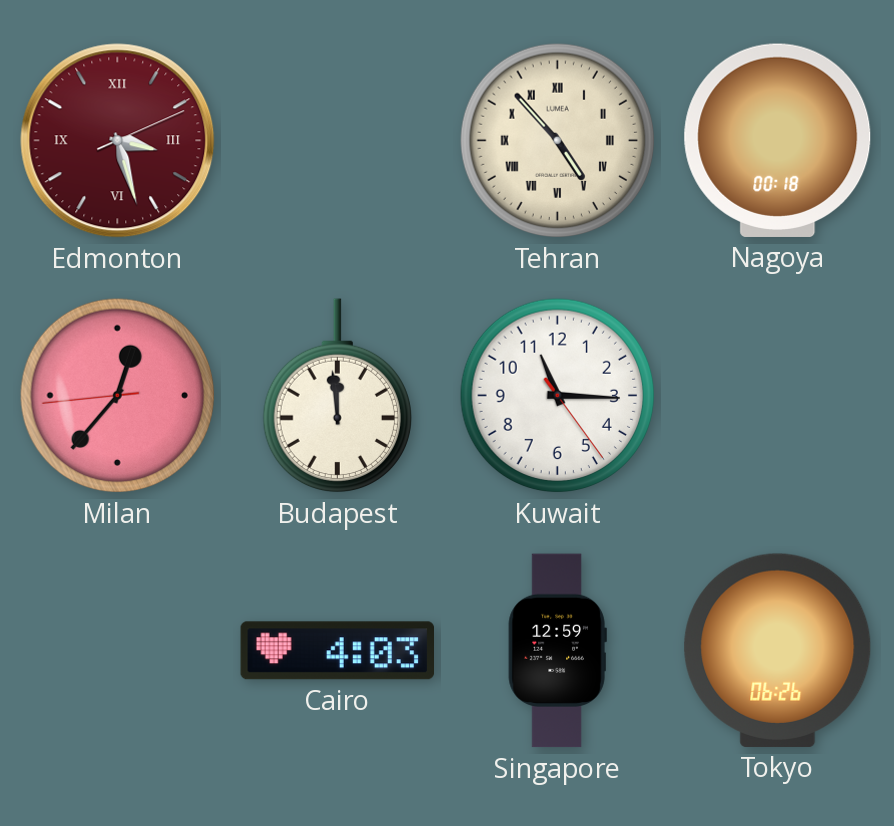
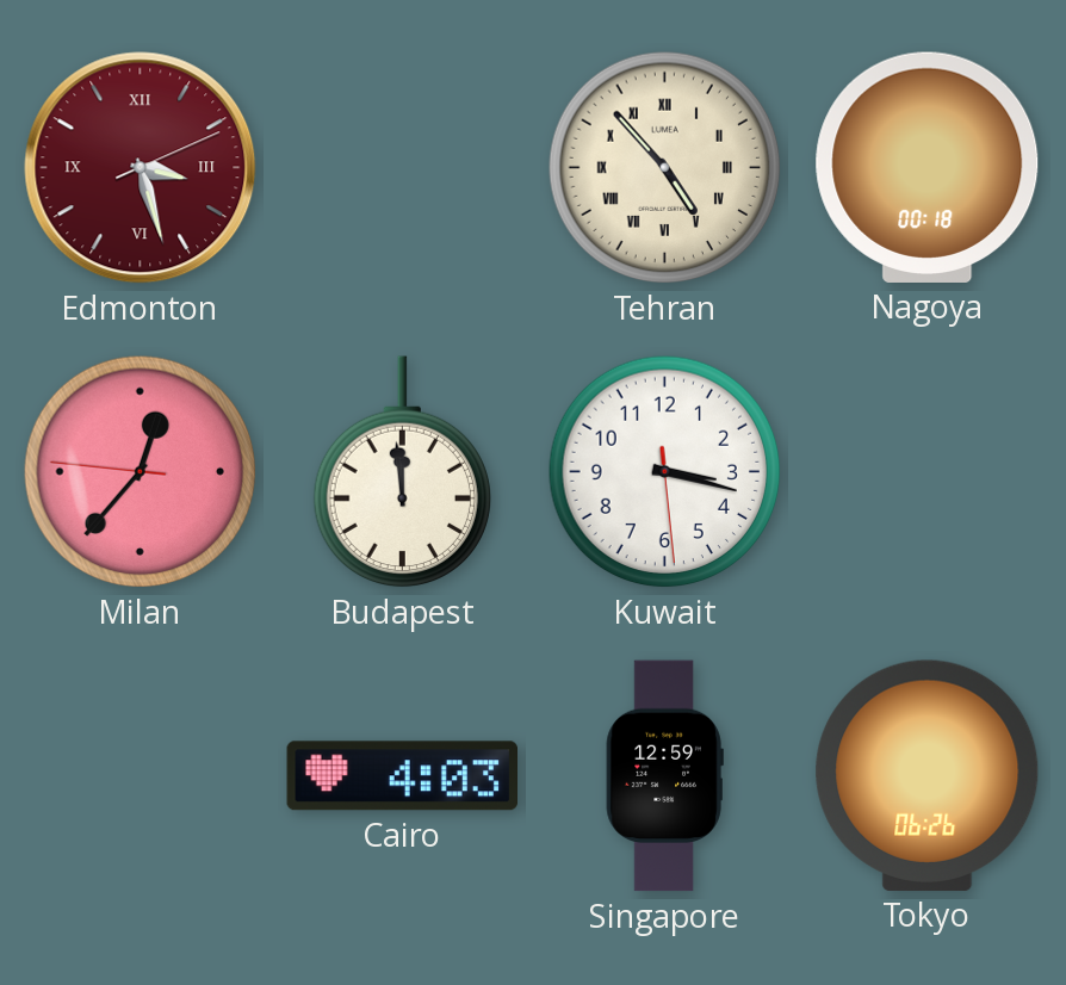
Milan: 12:36:44 -> 12:36:46 (141, 472)
Kuwait: 11:15 -> 3:17 (665, 472)
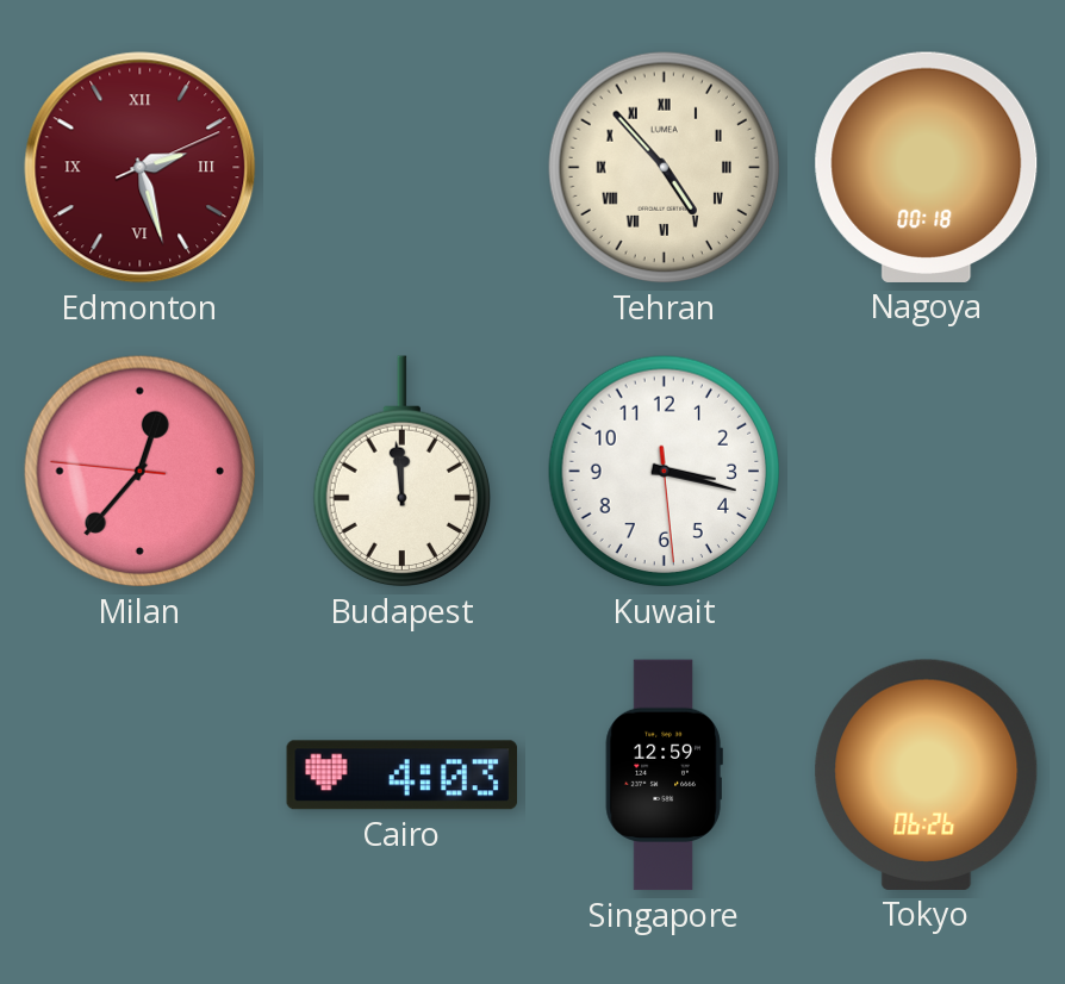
Edmonton: 3:27 -> 2:27 (141, 168)
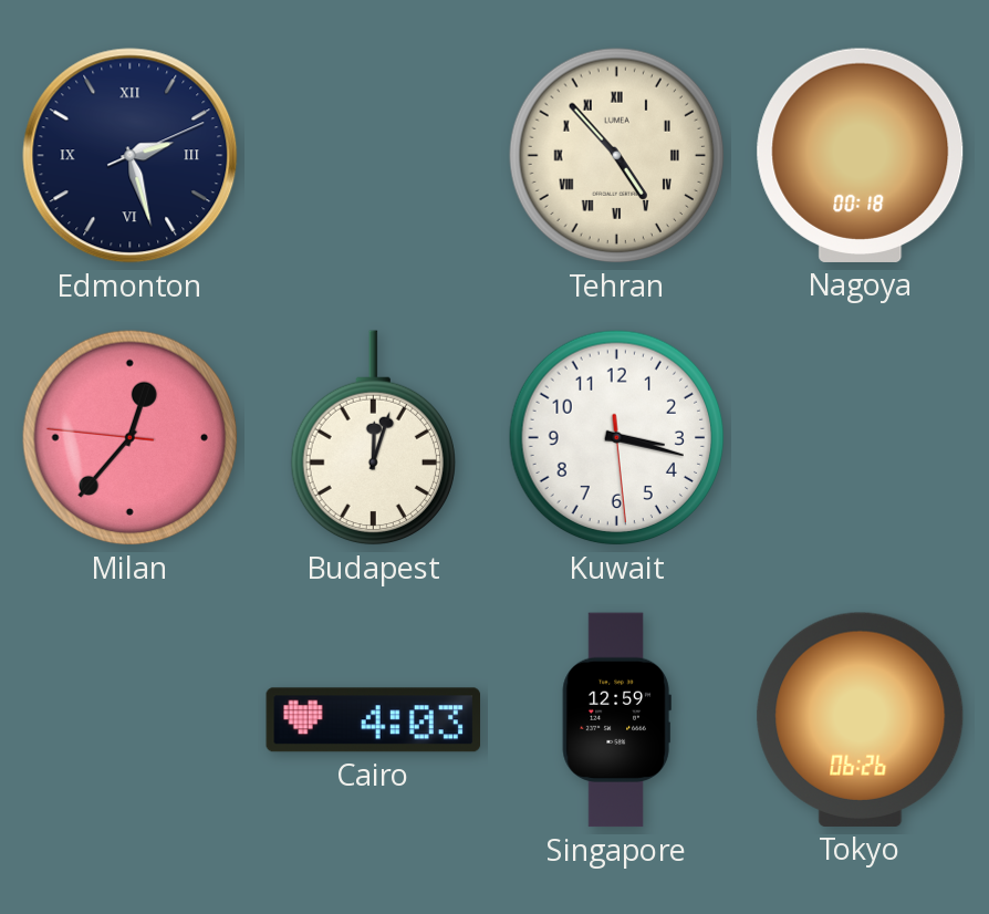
Edmonton dial: burgundy -> navy (131, 156)
Budapest: 11:59 -> 12:03 (373, 438)
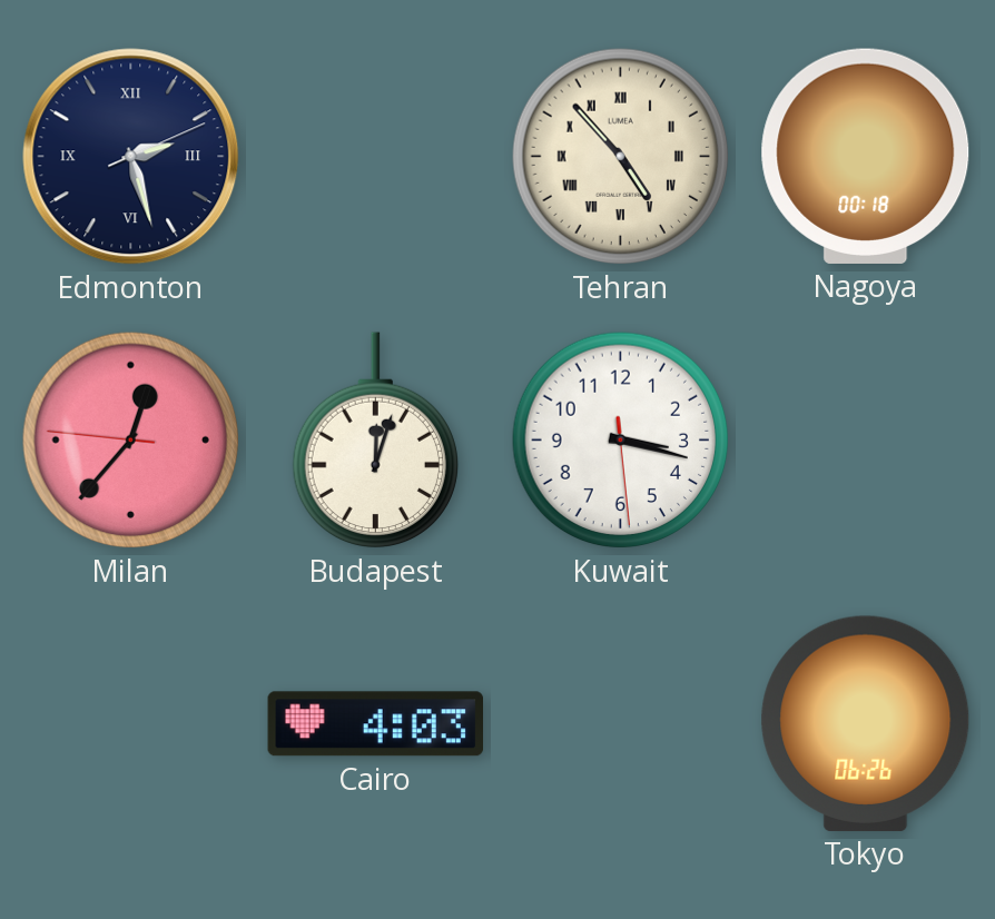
Singapore: 12:59 -> none (616, 720)
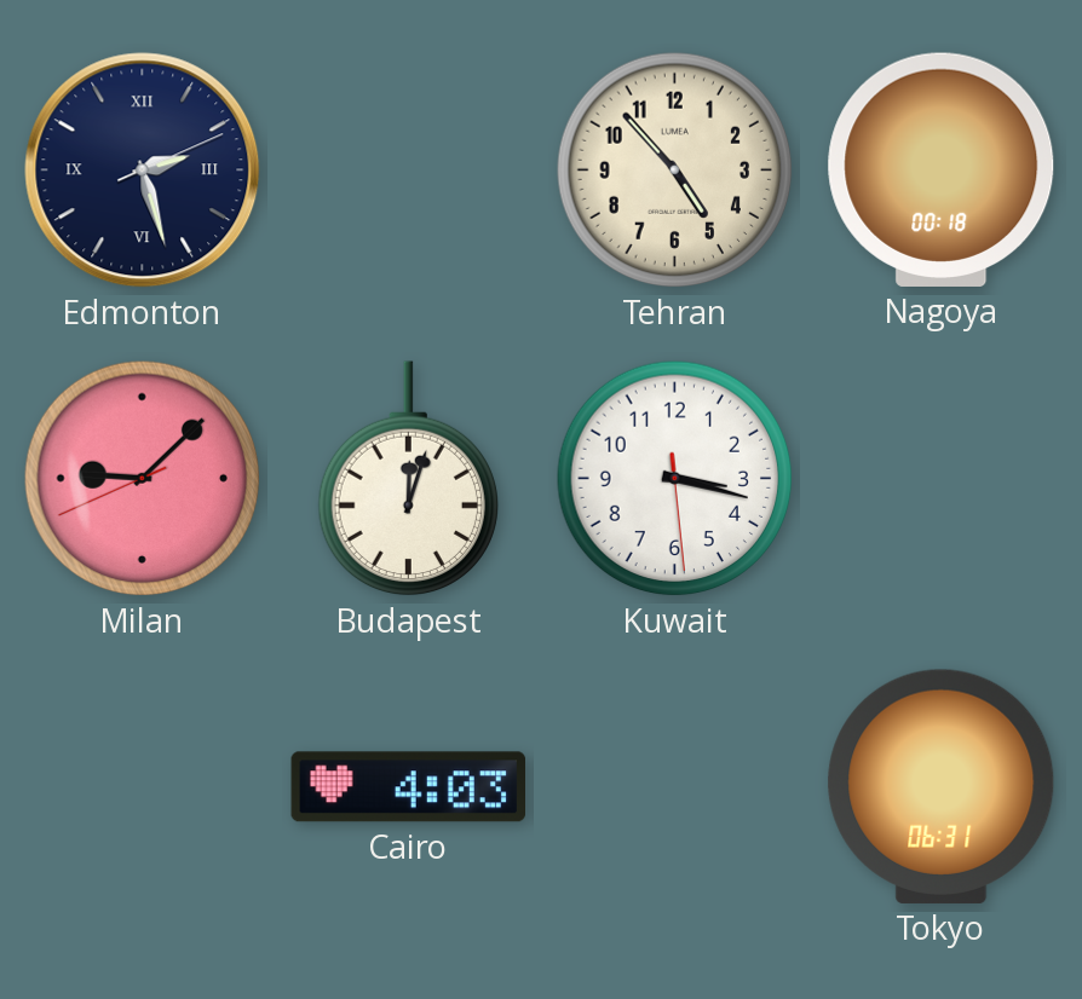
Tehran numerals: Roman -> Arabic (675, 171)
Milan: 12:36 -> 9:07 (143, 479)
Tokyo: 06:26 -> 06:31 (942, 786)
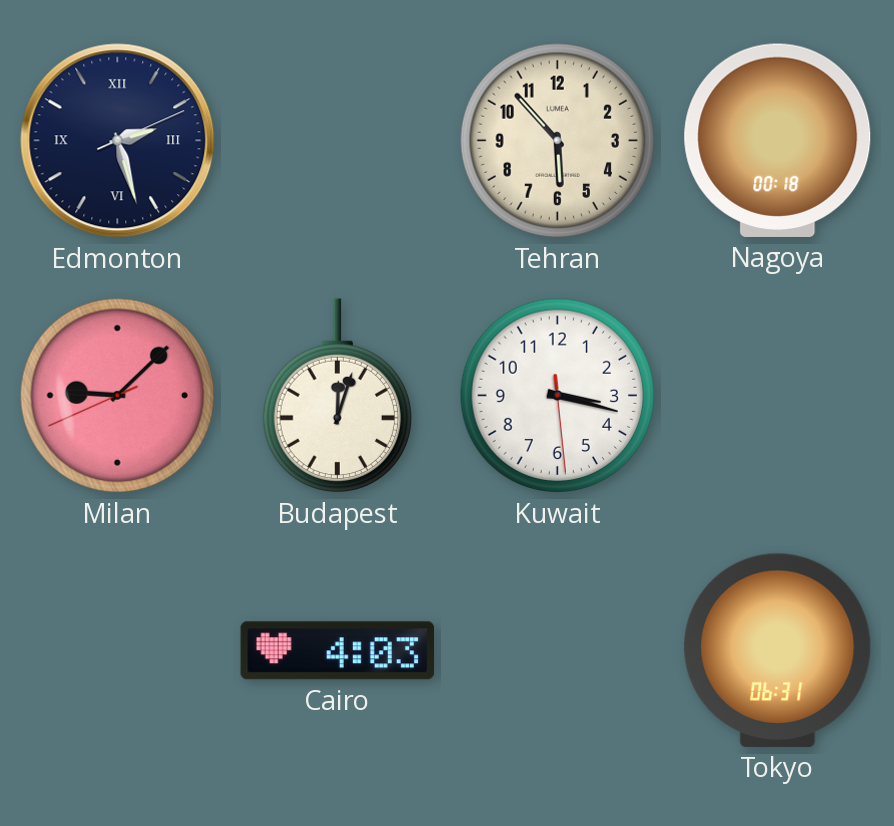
Tehran: 4:53 -> 5:53 (558, 141)
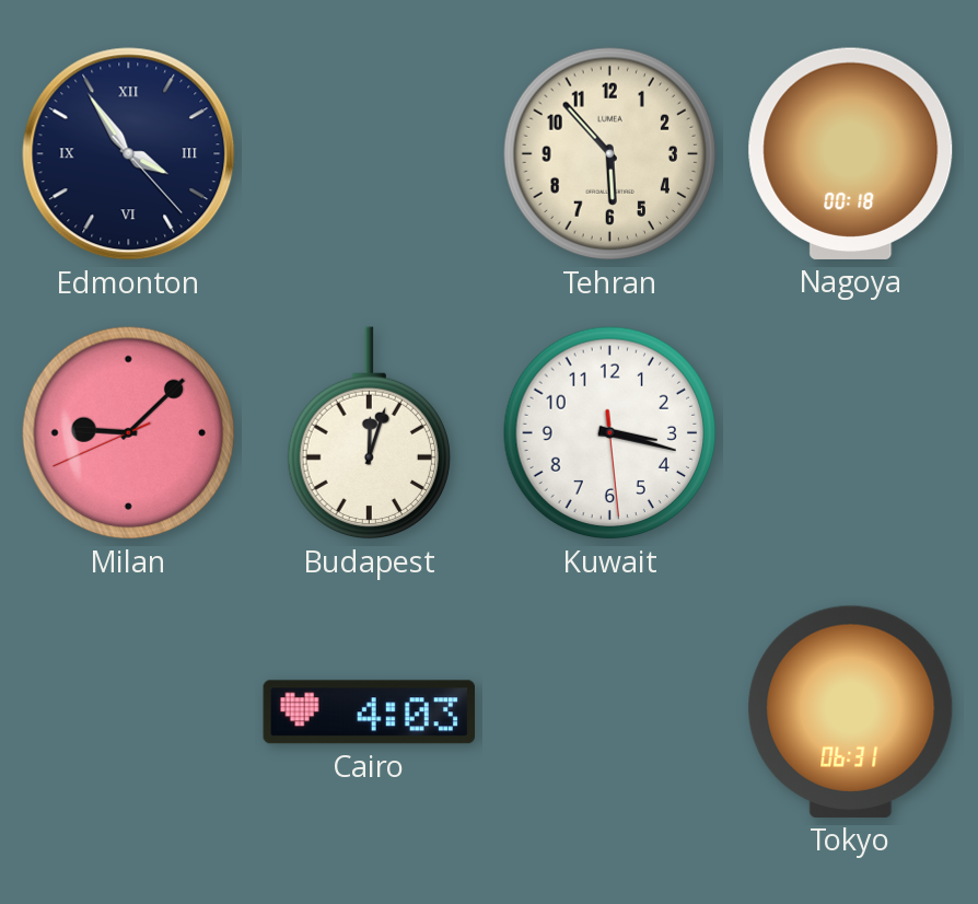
Edmonton: 2:27 -> 3:54 (129, 154)
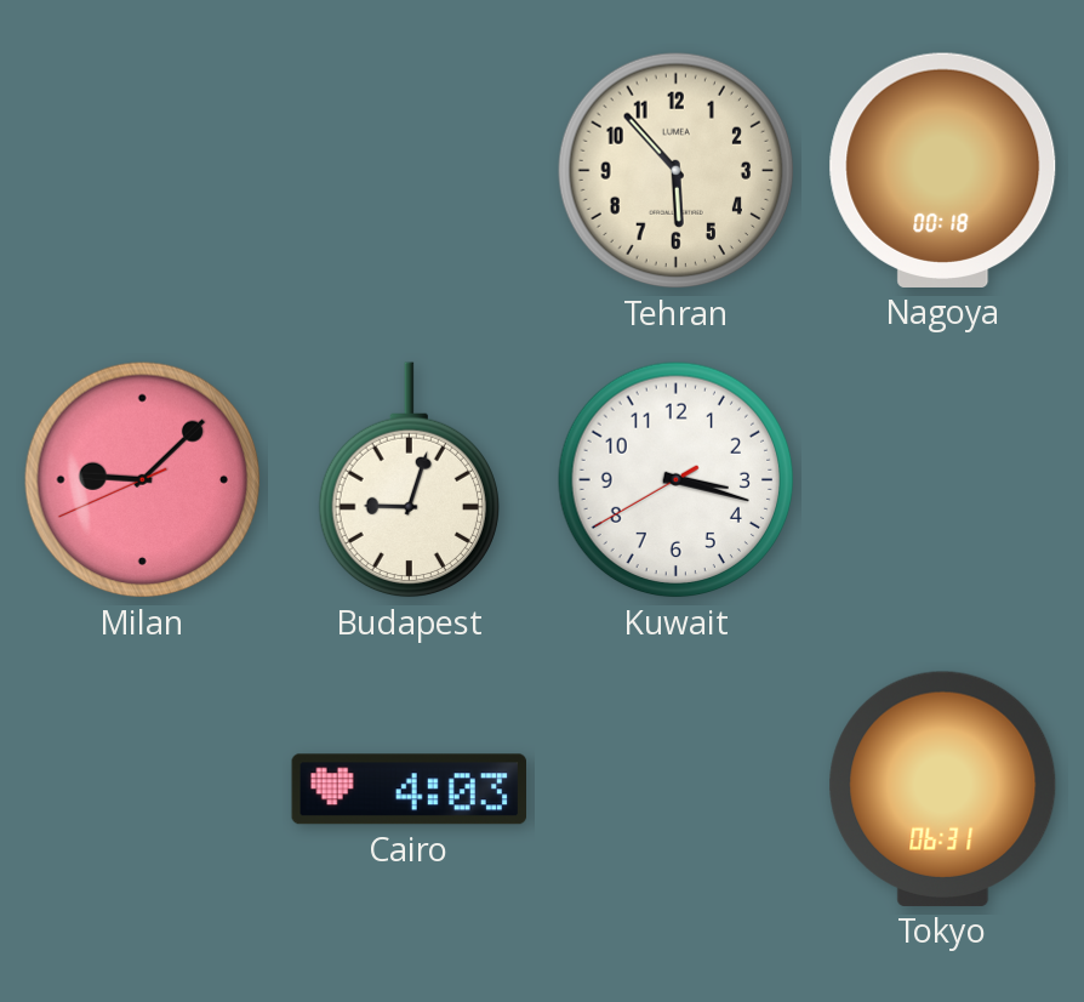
Edmonton: 3:54 -> none (129, 154)
Budapest: 12:03 -> 9:03 (409, 480)
Kuwait: 3:17:29 -> 3:17:40 (677, 480)
